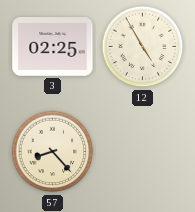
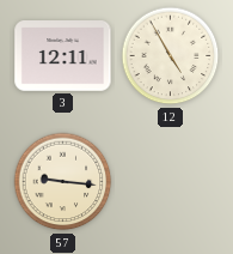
3: 02:25 -> 12:11 (63, 56)
57: 8:23 -> 9:16 (63, 182)
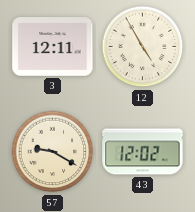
57: 9:16 -> 9:20 (53, 152)
43: none -> 12:02 (143, 152)
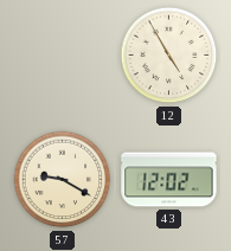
3: 12:11 -> none (53, 47)
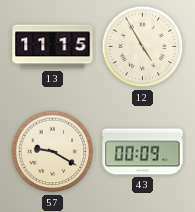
13: none -> 11:15 (53, 47)
43: 12:02 -> 00:09 (143, 152)
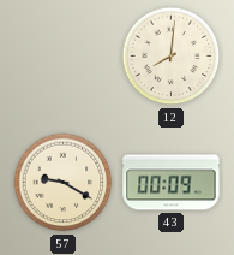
13: 11:15 -> none (53, 47)
12: 4:55 -> 8:01 (172, 57)
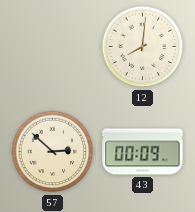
57: 9:20 -> 2:52 (53, 152)
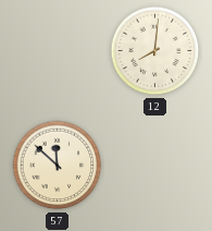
57: 2:52 -> 11:52 (58, 166)
43: 00:09 -> none (143, 152)
